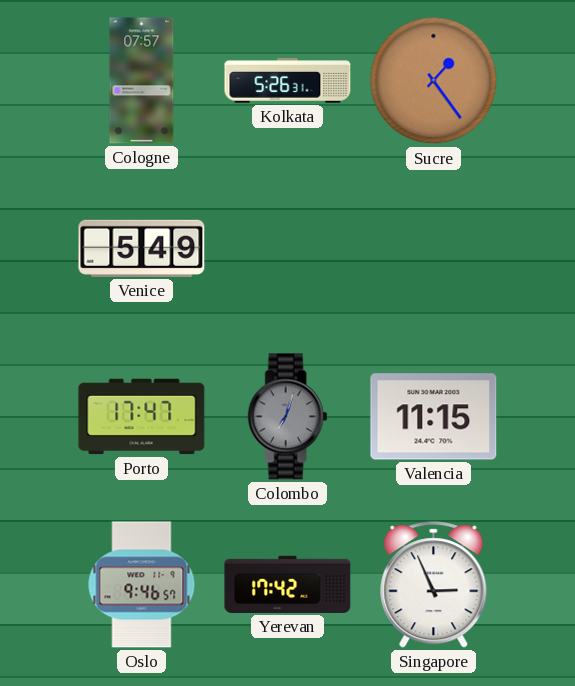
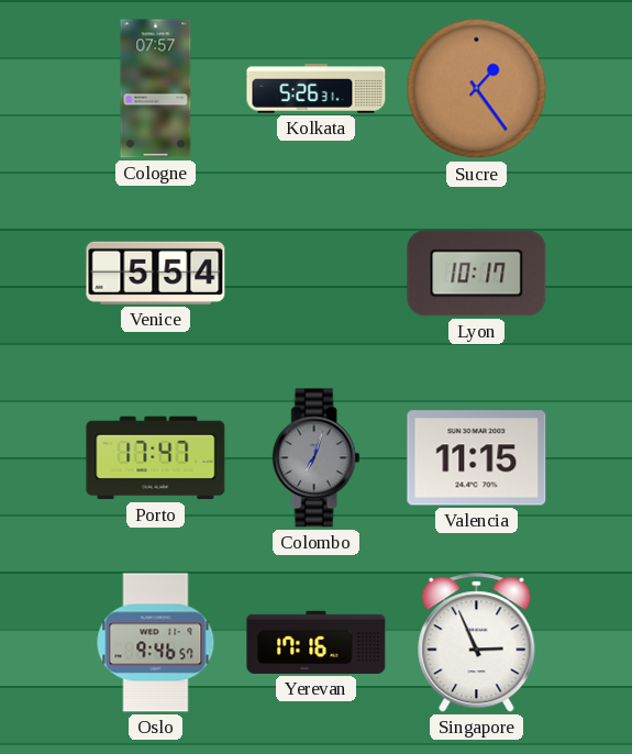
Venice: 5:49 -> 5:54 (156, 273)
Lyon: none -> 10:17 (477, 274)
Yerevan: 17:42 -> 17:16 (317, 642)
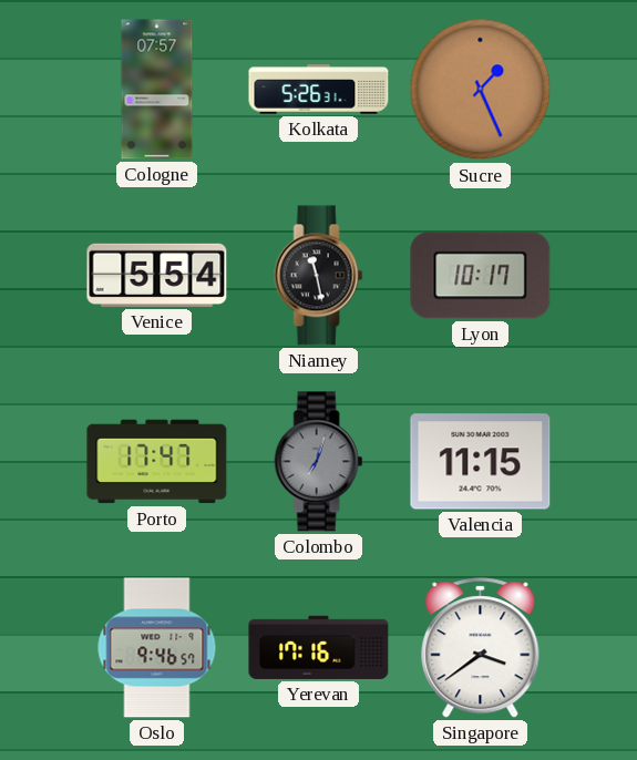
Sucre: 1:24 -> 1:26 (481, 90)
Niamey: none -> 11:28 (319, 276)
Singapore: 2:56 -> 3:39 (481, 648)
